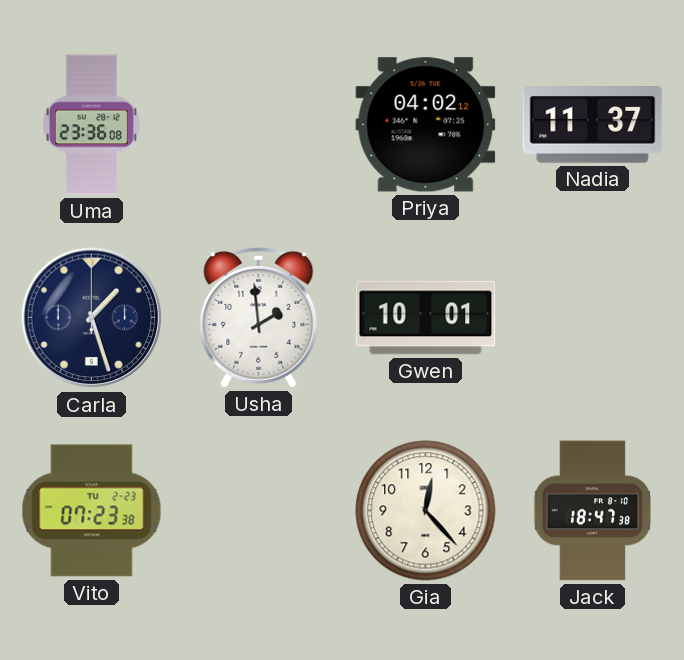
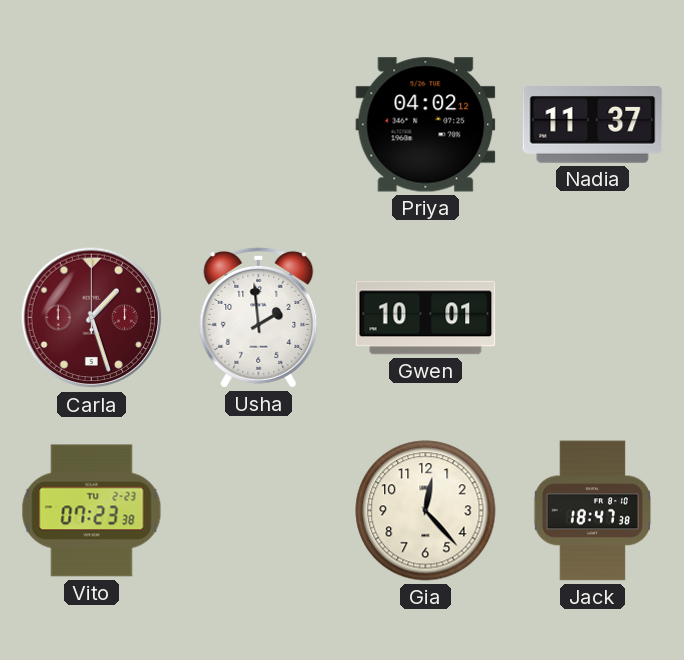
Uma: 23:36 -> none (91, 125)
Carla dial: navy -> burgundy (92, 318)
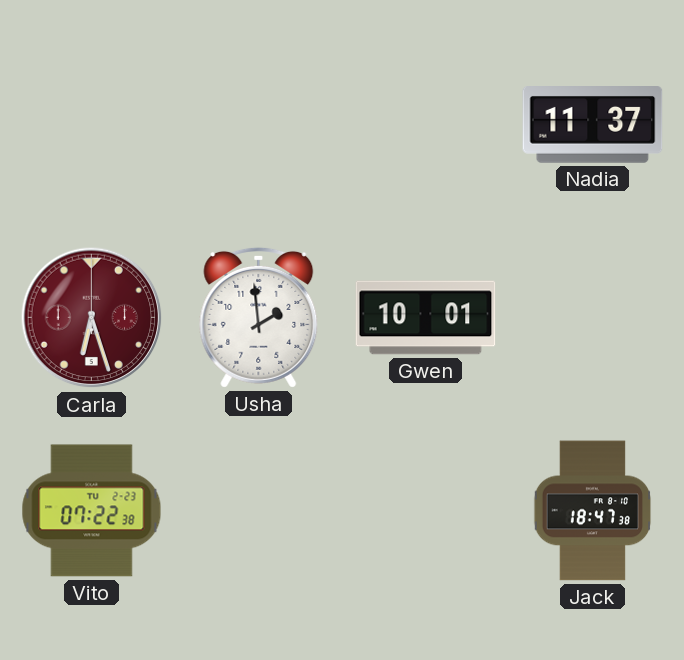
Priya: 04:02 -> none (426, 125)
Carla: 1:27 -> 6:27 (92, 318)
Vito: 07:23 -> 07:22 (92, 511)
Gia: 12:23 -> none (426, 511)
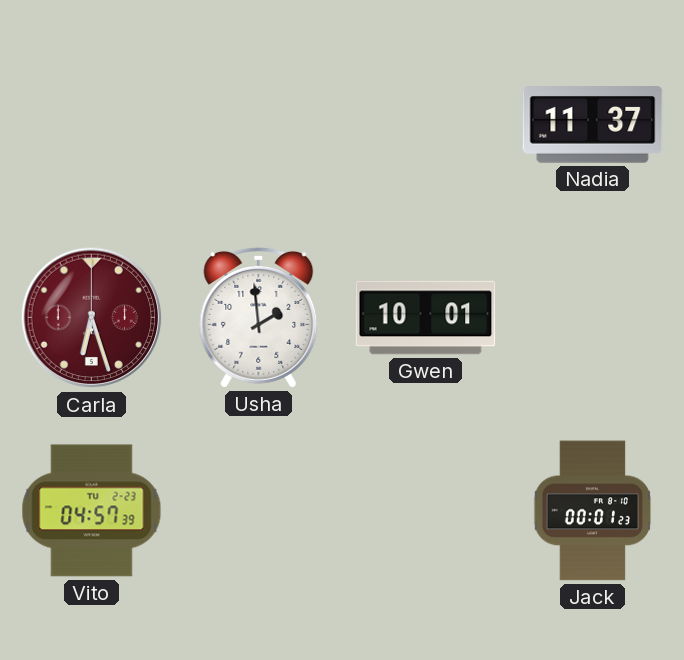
Vito: 07:22 -> 04:57 (92, 511)
Jack: 18:47 -> 00:01 (593, 511)
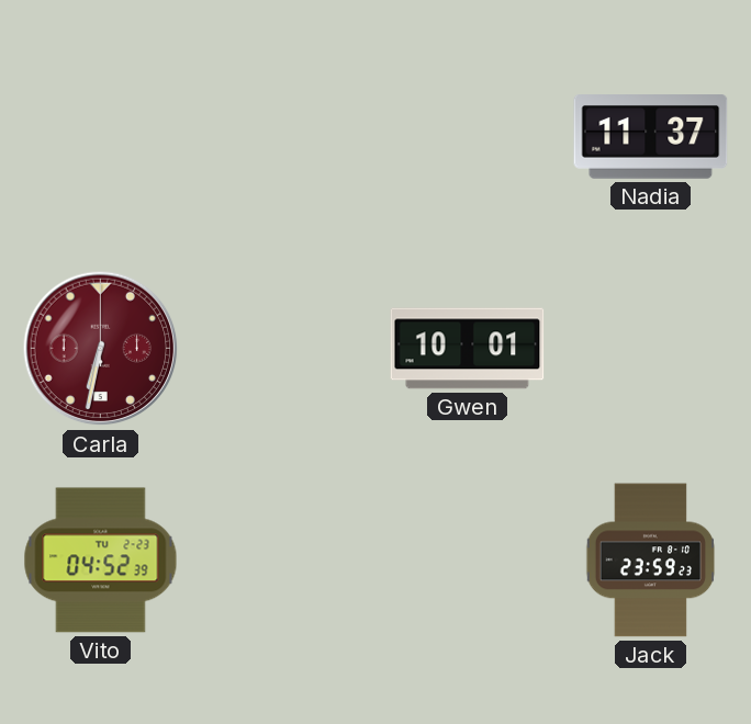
Carla: 6:27 -> 6:32 (101, 349)
Usha: 1:59 -> none (259, 317)
Vito: 04:57 -> 04:52 (101, 561)
Jack: 00:01 -> 23:59 (651, 561)
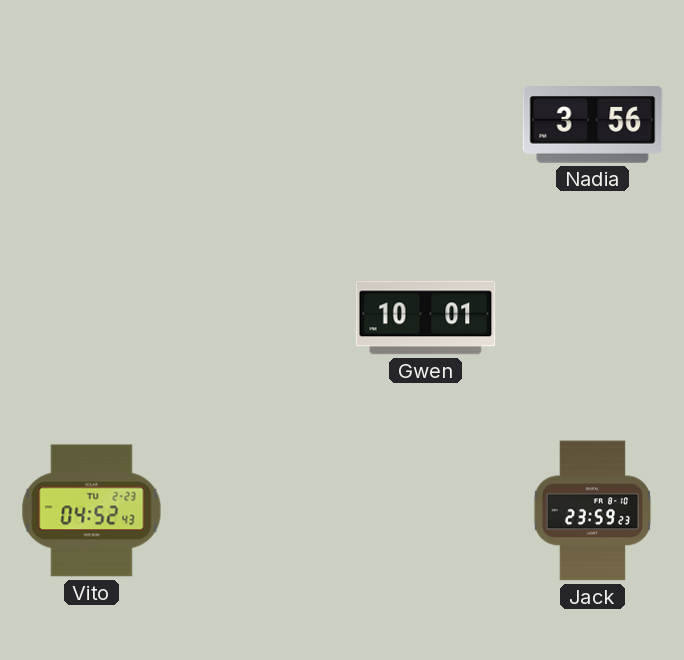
Nadia: 11:37 -> 3:56 (593, 125)
Carla: 6:32 -> none (101, 349)
Vito: 04:52:39 -> 04:52:43 (92, 511)
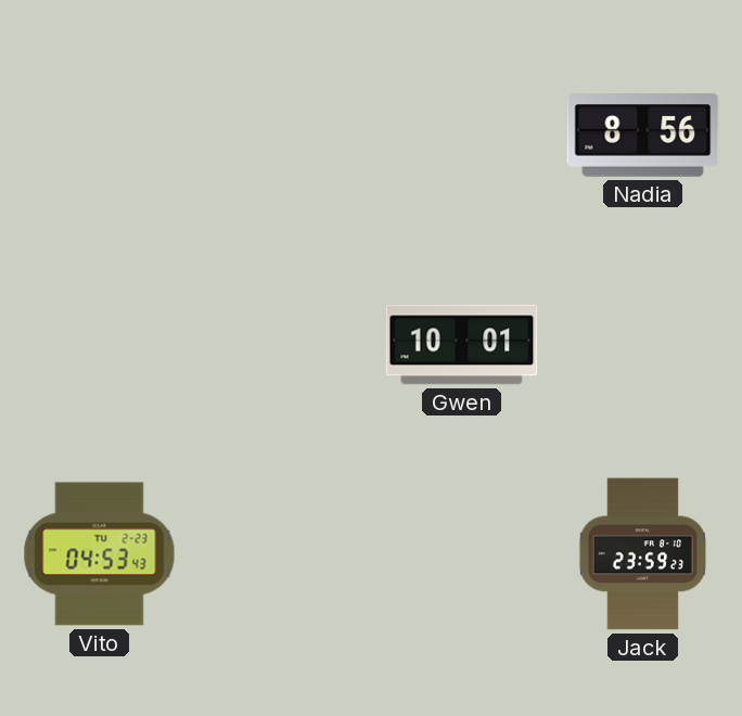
Nadia: 3:56 -> 8:56 (643, 136)
Vito: 04:52 -> 04:53 (100, 554)
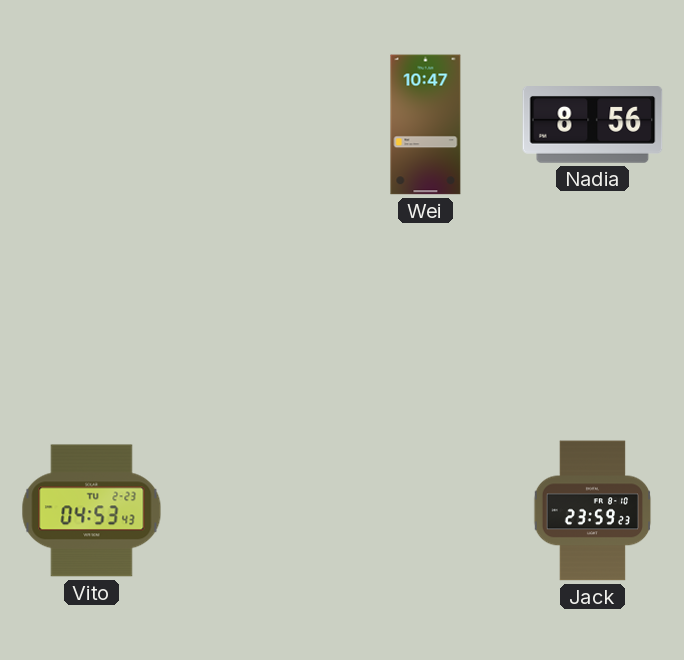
Wei: none -> 10:47 (426, 125)
Gwen: 10:01 -> none (462, 345)
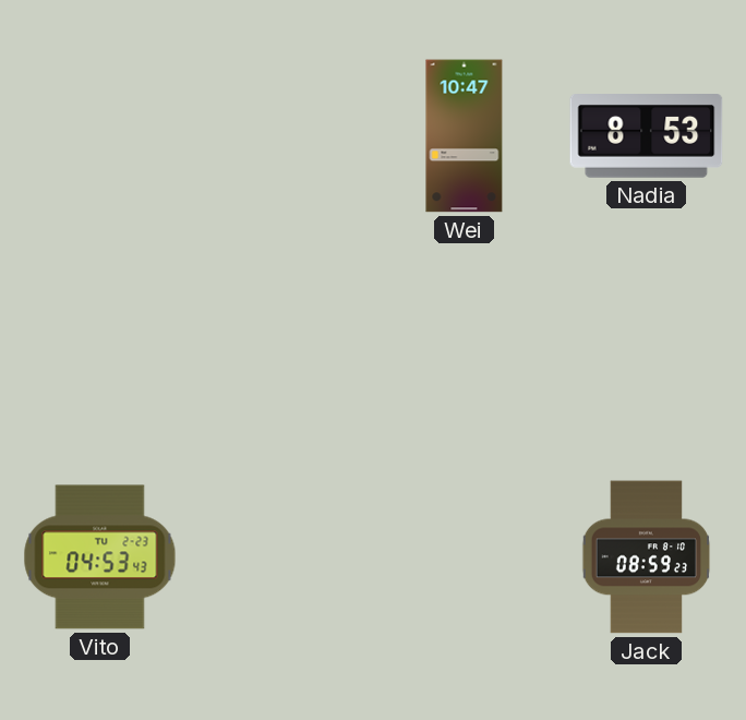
Nadia: 8:56 -> 8:53 (647, 136)
Jack: 23:59 -> 08:59 (647, 557)
